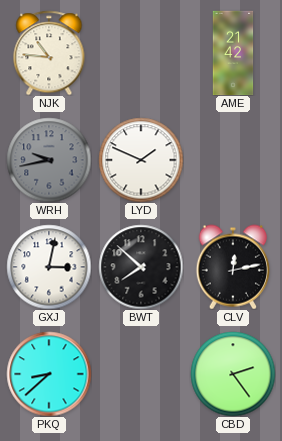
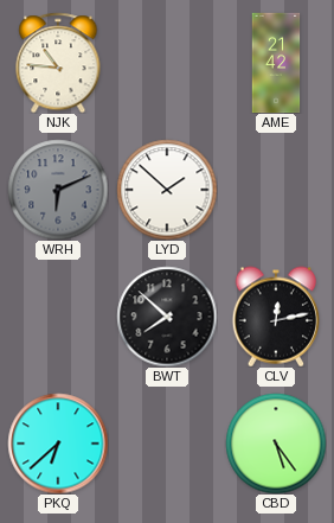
WRH: 9:43 -> 6:11 (58, 190)
LYD: 1:49 -> 1:52 (167, 190)
GXJ: 3:02 -> none (49, 267)
PKQ: 8:38 -> 6:38 (58, 444)
CBD: 2:24 -> 5:24 (276, 444)
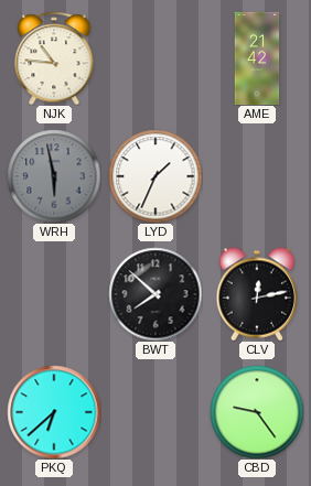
WRH: 6:11 -> 5:58 (54, 176)
LYD: 1:52 -> 1:34 (155, 176)
CBD: 5:24 -> 9:24 (257, 412)
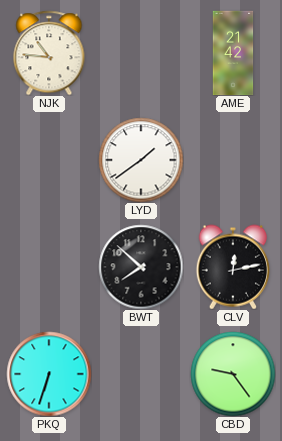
WRH: 5:58 -> none (54, 176)
LYD: 1:34 -> 1:39 (141, 160)
PKQ: 6:38 -> 6:33 (49, 374)
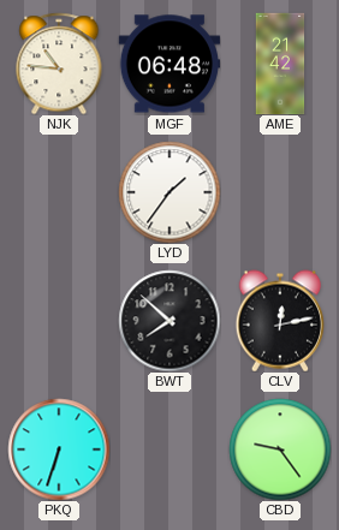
MGF: none -> 06:48 (169, 64)
LYD: 1:39 -> 1:36 (169, 192)
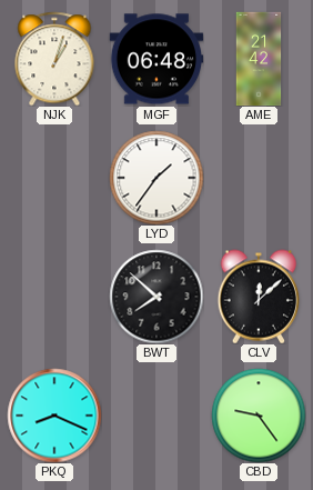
NJK: 10:46 -> 1:03 (54, 59)
CLV: 12:13 -> 12:08 (258, 297)
PKQ: 6:33 -> 8:19 (54, 416)
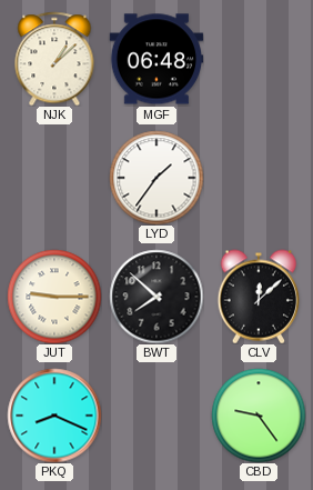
NJK: 1:03 -> 1:08 (54, 59)
AME: 21:42 -> none (259, 59)
JUT: none -> 9:15 (54, 297)
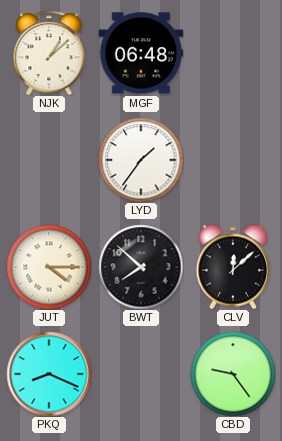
JUT: 9:15 -> 4:15 (49, 267)
